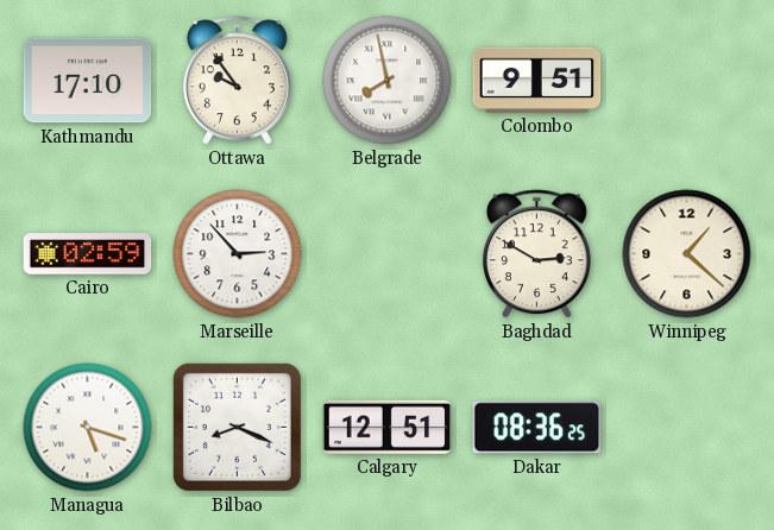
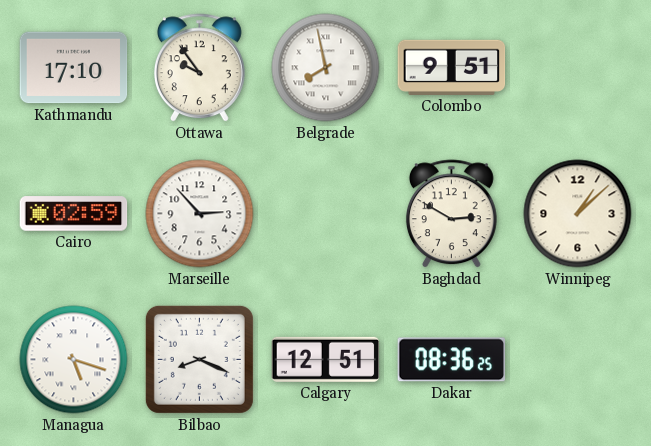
Winnipeg: 1:22 -> 1:08 (578, 214)
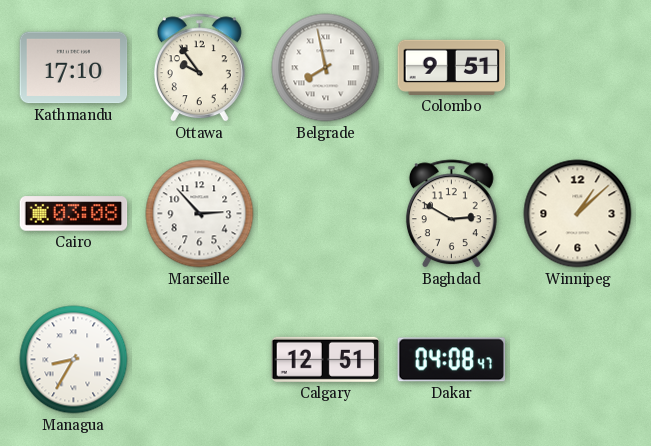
Cairo: 02:59 -> 03:08 (74, 214)
Managua: 5:18 -> 8:35 (74, 360)
Bilbao: 8:19 -> none (199, 359)
Dakar: 08:36 -> 04:08 (452, 360)
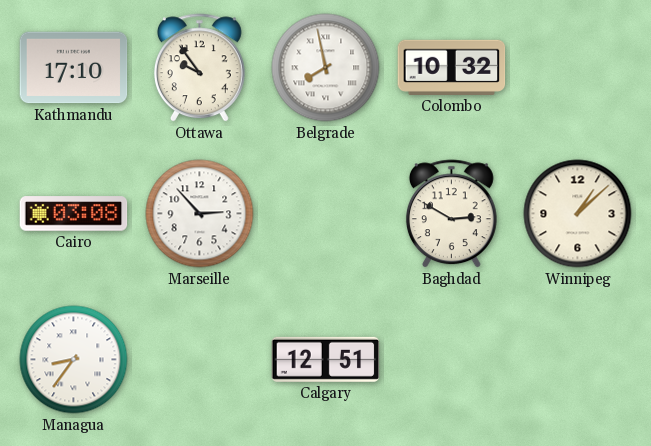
Colombo: 9:51 -> 10:32 (452, 67)
Managua: 8:35 -> 8:36 (74, 360)
Dakar: 04:08 -> none (452, 360)
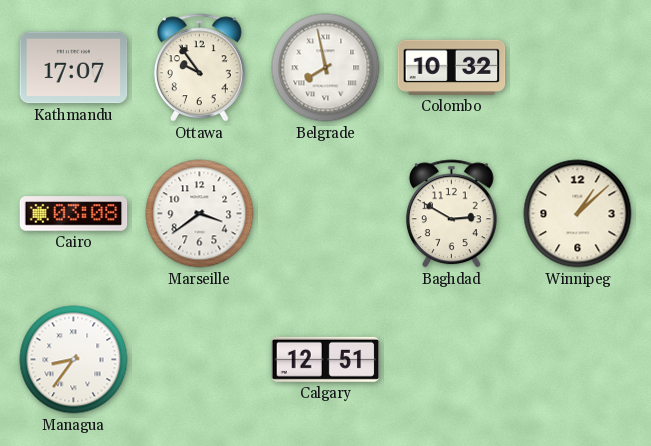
Kathmandu: 17:10 -> 17:07 (74, 68)
Marseille: 2:53 -> 3:39 (200, 214)
